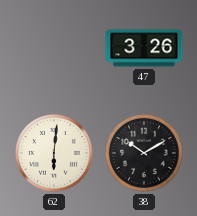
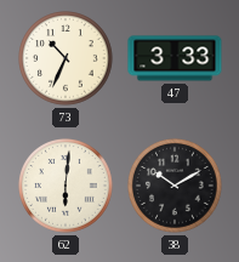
73: none -> 10:34 (67, 59)
47: 3:26 -> 3:33 (175, 58)
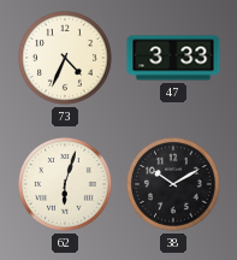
73: 10:34 -> 4:34 (66, 59)
62: 6:01 -> 6:03 (66, 185)
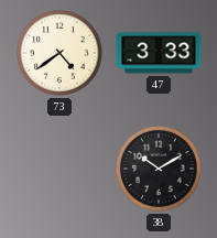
73: 4:34 -> 4:39 (61, 54)
62: 6:03 -> none (66, 185)
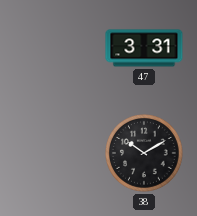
73: 4:39 -> none (61, 54)
47: 3:33 -> 3:31 (144, 48)
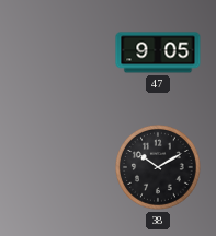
47: 3:31 -> 9:05 (158, 52)
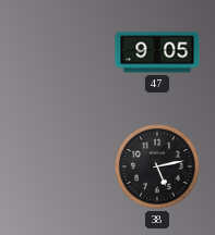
38: 10:10 -> 5:13 (158, 168)
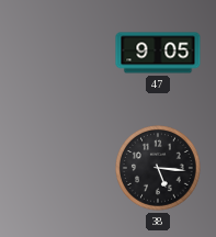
38: 5:13 -> 5:16 (159, 169)
